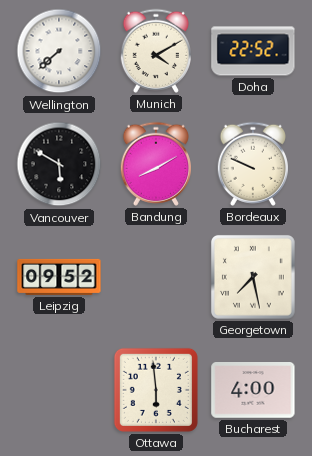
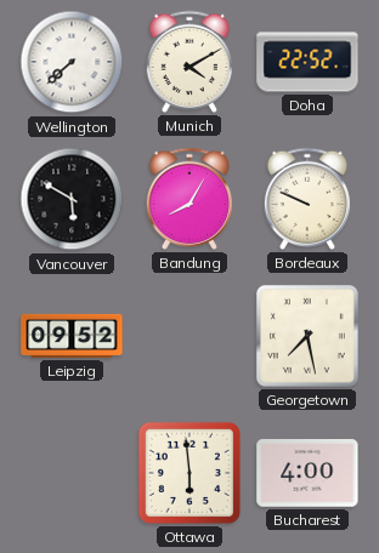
Bandung: 8:10 -> 8:05 (189, 199)
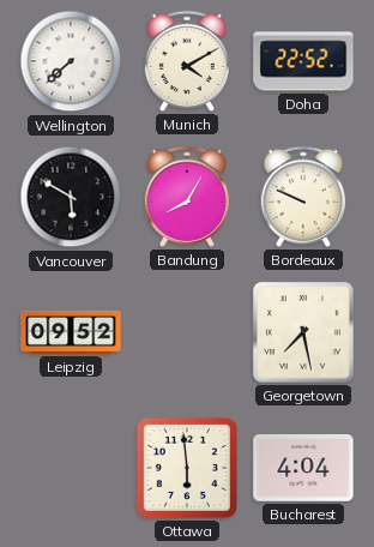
Bucharest: 4:00 -> 4:04 (303, 468)
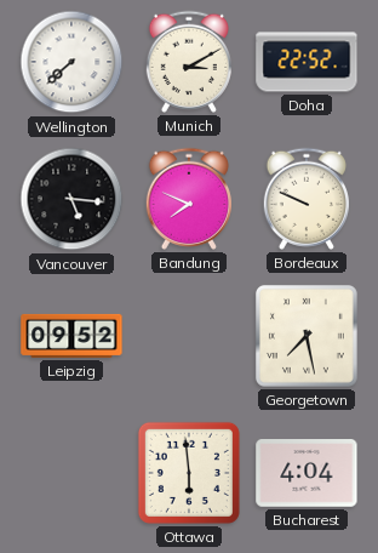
Munich: 4:10 -> 3:10 (189, 62)
Vancouver: 5:50 -> 5:16 (71, 199)
Bandung: 8:05 -> 7:49 (189, 199)
